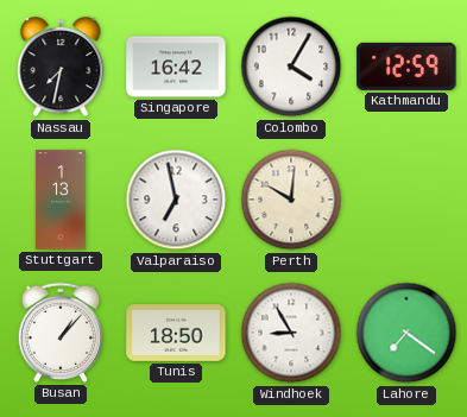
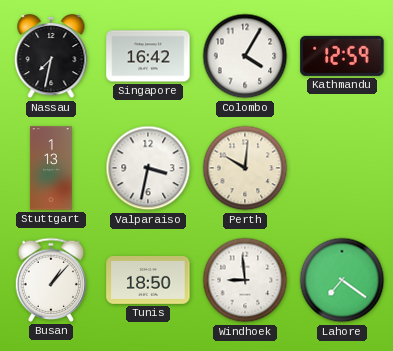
Valparaiso: 6:58 -> 3:32 (148, 168)
Windhoek: 8:55 -> 8:59 (245, 280)
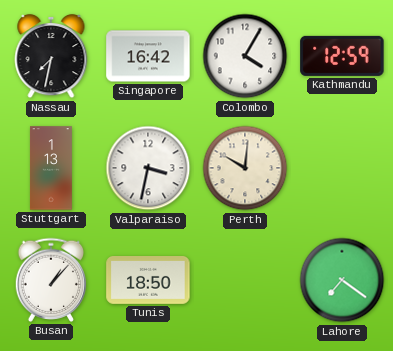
Windhoek: 8:59 -> none (245, 280)
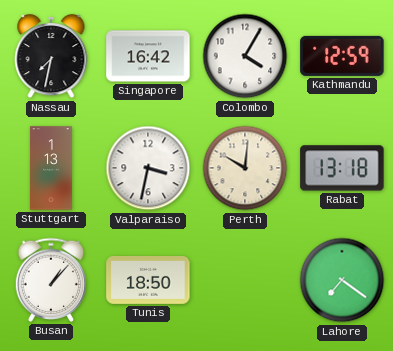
Rabat: none -> 13:18 (342, 168)
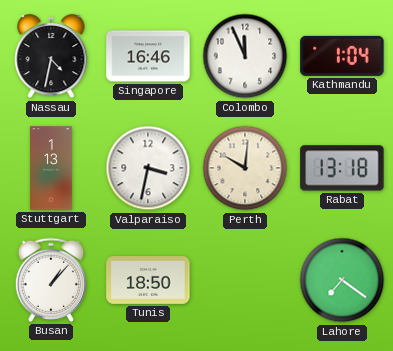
Nassau: 7:32 -> 4:32 (51, 56)
Singapore: 16:42 -> 16:46 (148, 56)
Colombo: 4:05 -> 11:56 (245, 56)
Kathmandu: 12:59 -> 1:04 (342, 56)
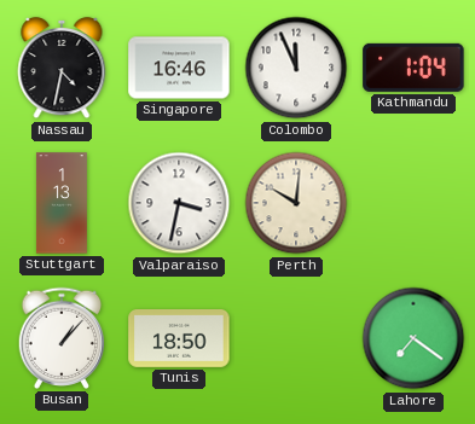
Rabat: 13:18 -> none (342, 168)
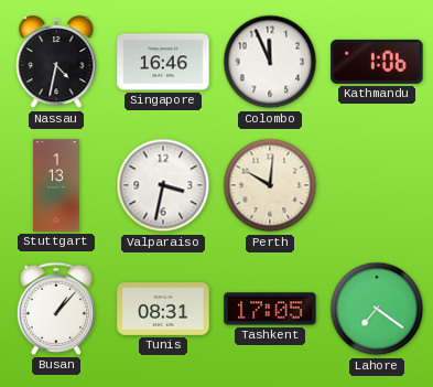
Kathmandu: 1:04 -> 1:06 (377, 62)
Tunis: 18:50 -> 08:31 (163, 310)
Tashkent: none -> 17:05 (270, 309)
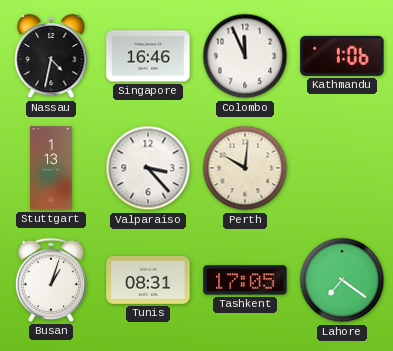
Valparaiso: 3:32 -> 3:23 (148, 168)
Busan: 1:07 -> 1:03 (51, 280)
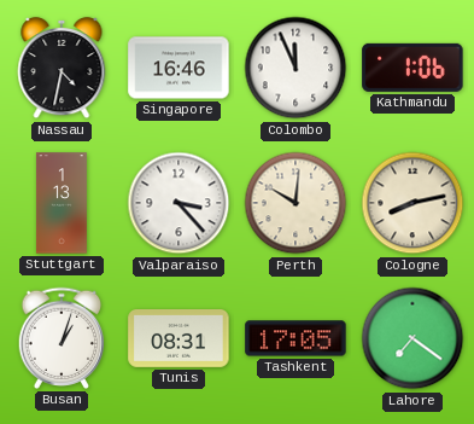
Cologne: none -> 8:13 (412, 203)
